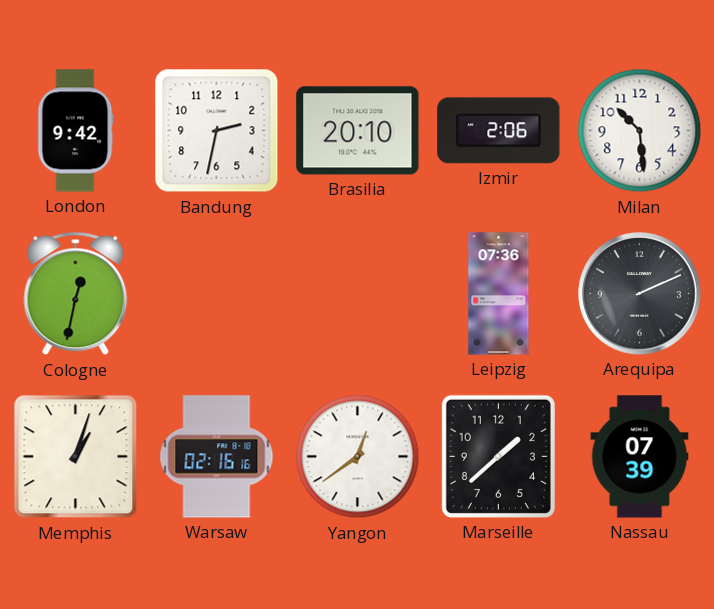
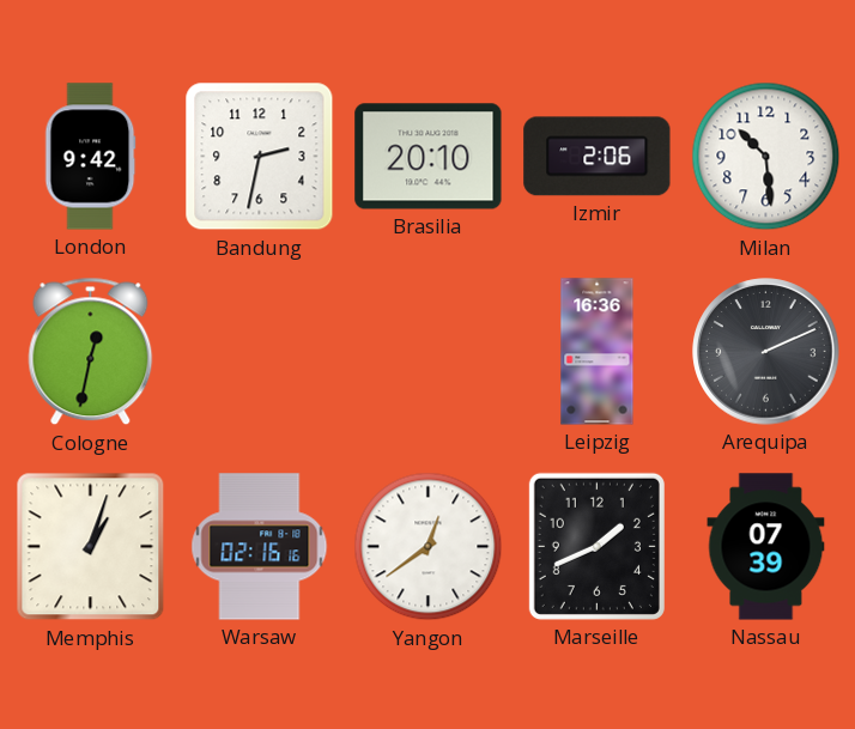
Leipzig: 07:36 -> 16:36 (598, 352)
Marseille: 1:38 -> 1:41 (596, 546)
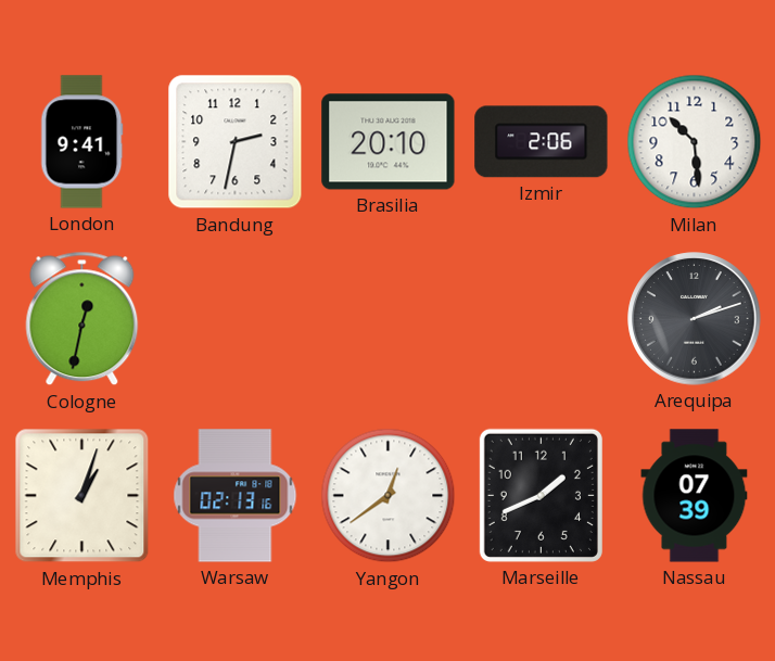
London: 9:42 -> 9:41 (82, 142)
Leipzig: 16:36 -> none (598, 352)
Arequipa: 2:11 -> 2:12 (695, 319)
Warsaw: 02:16 -> 02:13 (236, 496)
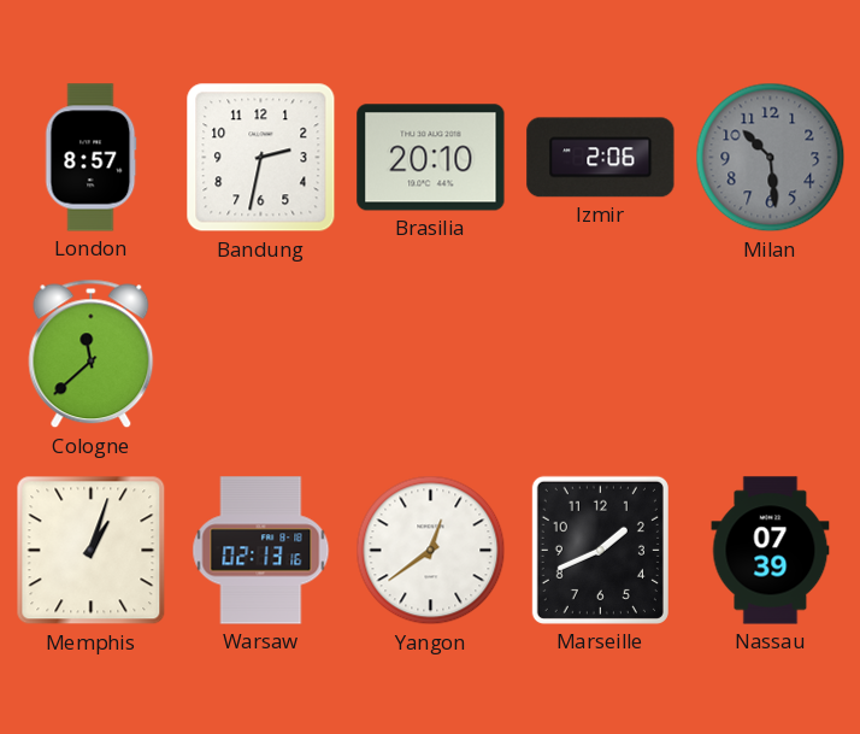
London: 9:41 -> 8:57 (92, 158)
Milan dial: white -> grey (771, 158)
Cologne: 12:32 -> 11:38 (92, 354)
Arequipa: 2:12 -> none (695, 319)
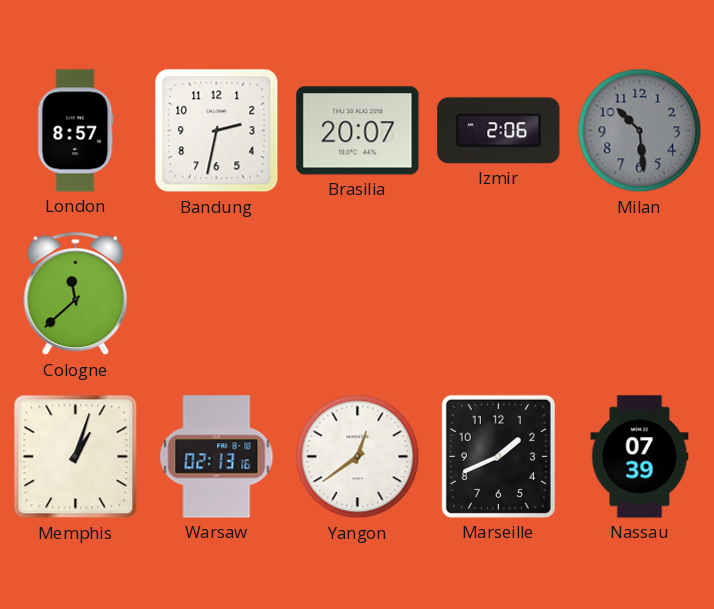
Brasilia: 20:10 -> 20:07 (358, 131)
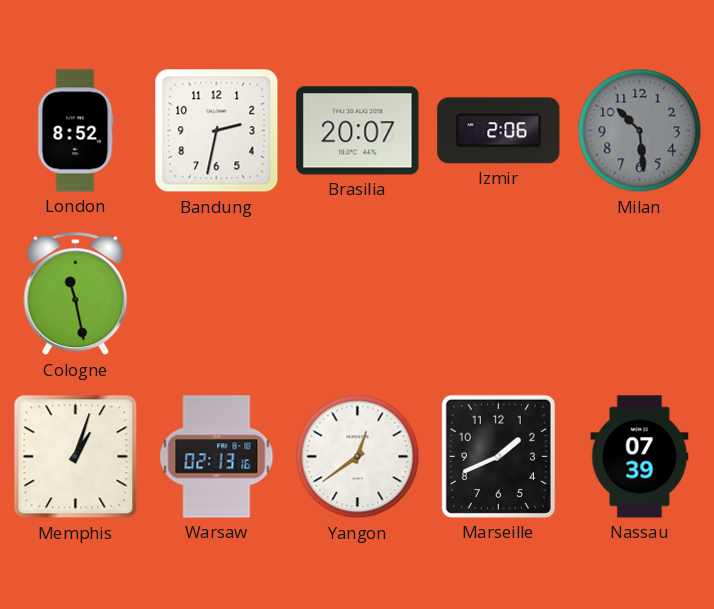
London: 8:57 -> 8:52 (76, 131)
Cologne: 11:38 -> 11:28 (76, 294)
